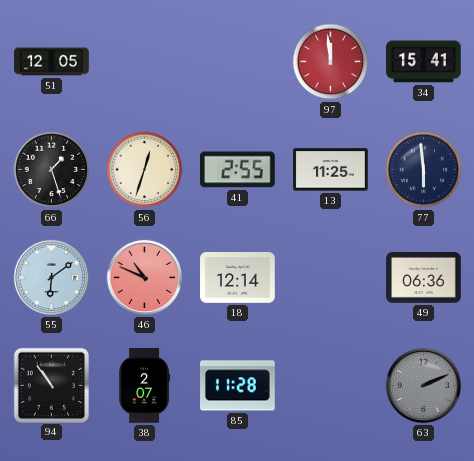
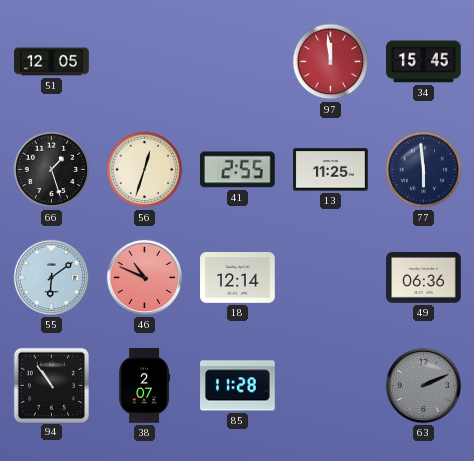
34: 15:41 -> 15:45 (424, 62)
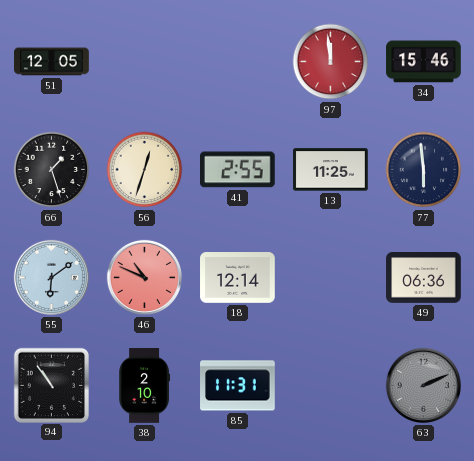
34: 15:45 -> 15:46 (424, 62)
38: 2:07 -> 2:10 (145, 386)
85: 11:28 -> 11:31 (238, 386)
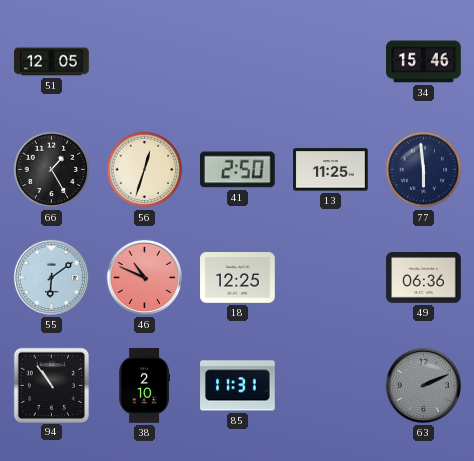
97: 11:59 -> none (331, 62)
66: 1:27 -> 1:25 (52, 170)
41: 2:55 -> 2:50 (238, 170)
18: 12:14 -> 12:25 (238, 278)
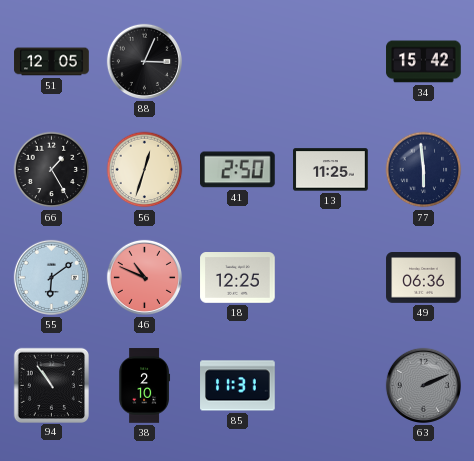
88: none -> 3:04 (144, 61)
34: 15:46 -> 15:42 (424, 62)
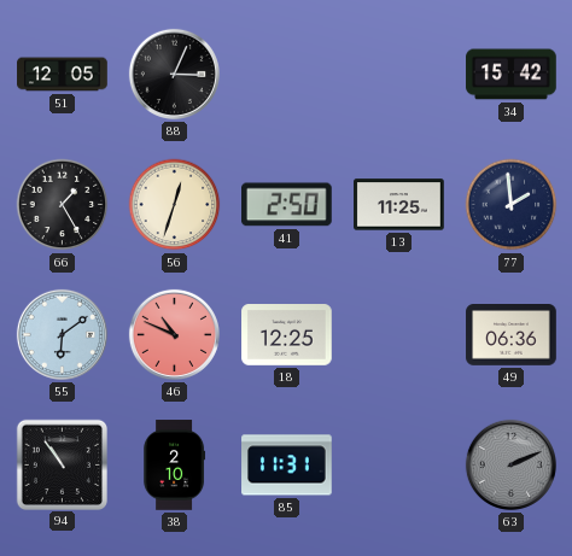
77: 5:59 -> 1:59 (512, 205)
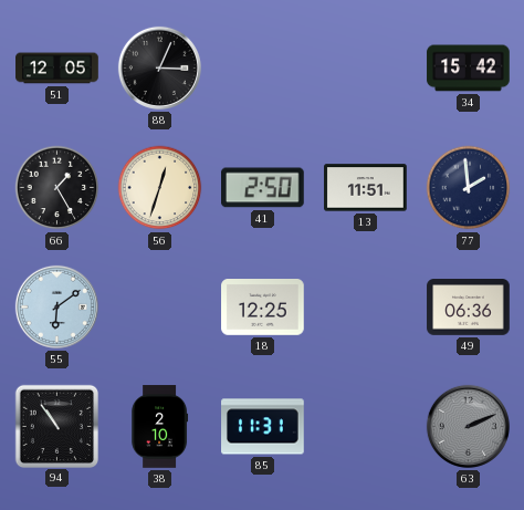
13: 11:25 -> 11:51 (366, 188)
46: 10:49 -> none (174, 334)
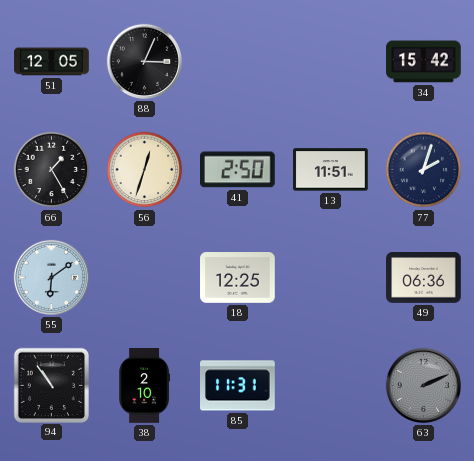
77: 1:59 -> 2:03 (424, 170)
